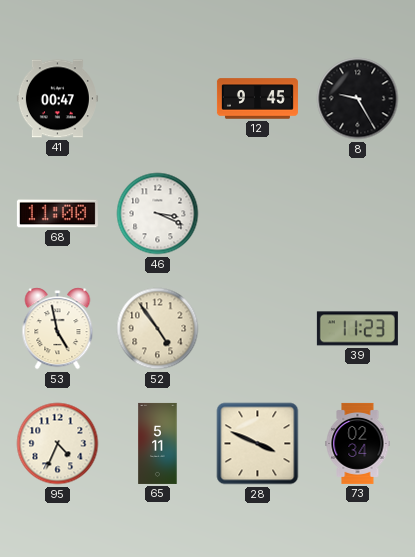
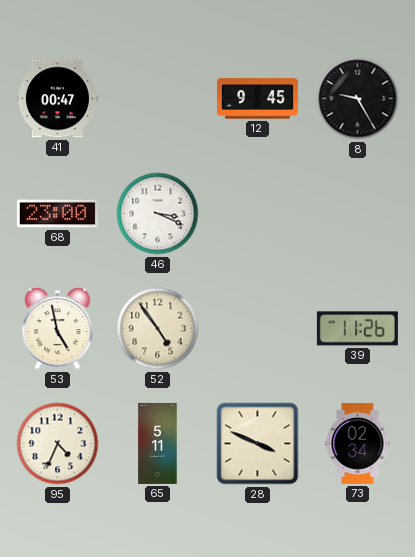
68: 11:00 -> 23:00 (57, 214)
39: 11:23 -> 11:26 (357, 329)
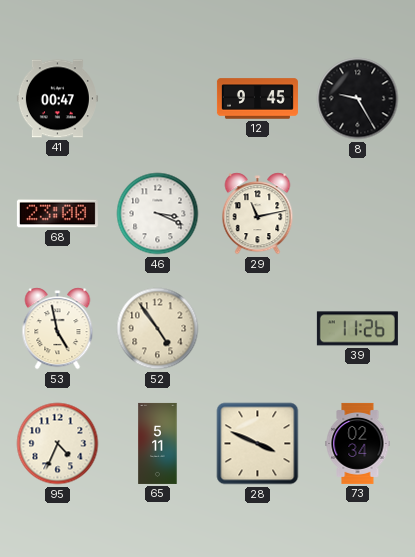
29: none -> 11:13 (258, 214)
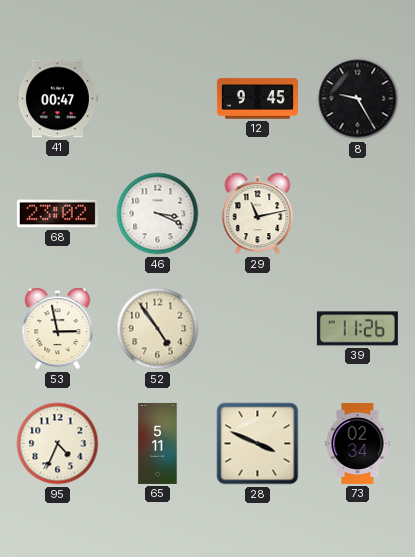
68: 23:00 -> 23:02 (57, 214)
53: 4:58 -> 2:58 (58, 329)
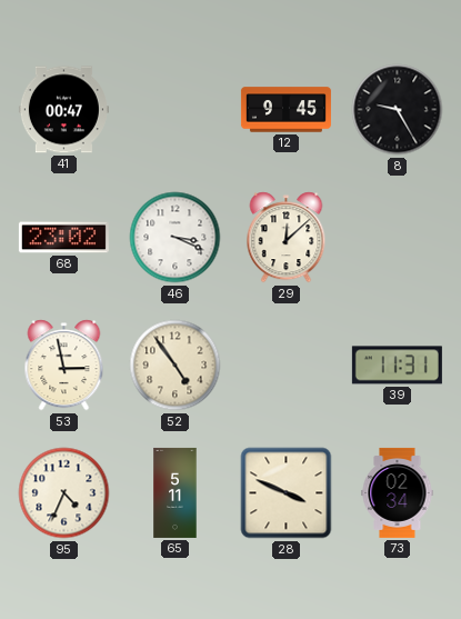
29: 11:13 -> 12:08 (287, 238)
39: 11:26 -> 11:31 (397, 366)
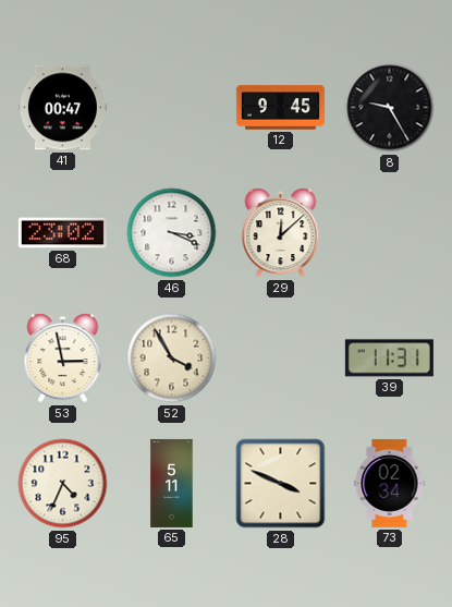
52: 4:54 -> 3:55 (172, 359)
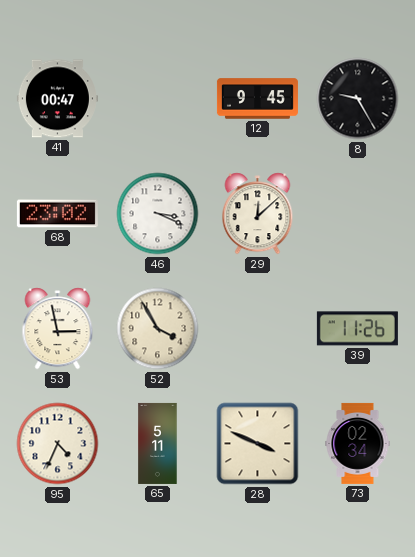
39: 11:31 -> 11:26 (357, 329)
